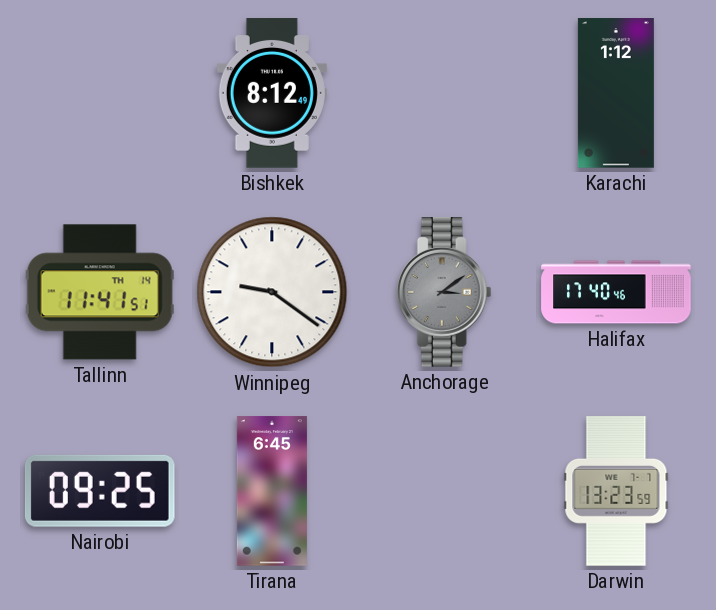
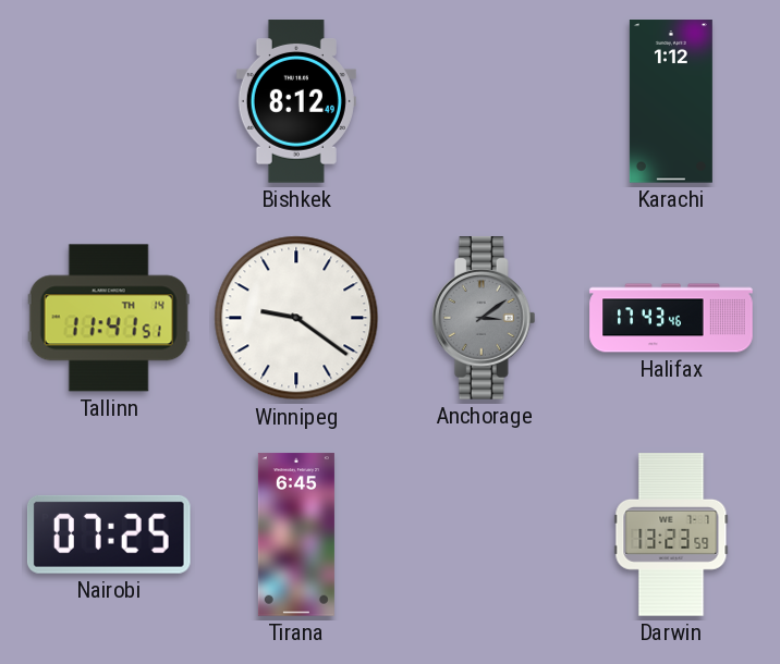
Halifax: 17:40 -> 17:43 (671, 318)
Nairobi: 09:25 -> 07:25 (109, 534)
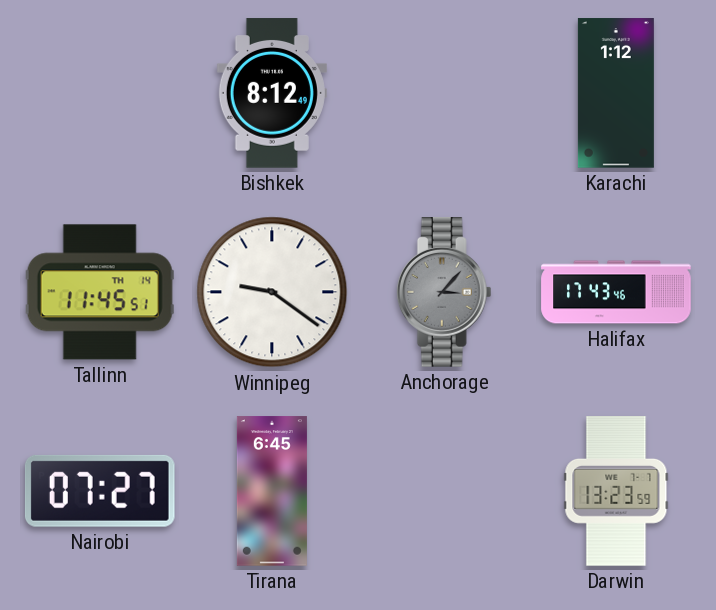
Tallinn: 11:41 -> 11:45 (100, 292)
Anchorage: 3:09 -> 3:07 (444, 292)
Nairobi: 07:25 -> 07:27 (100, 491)
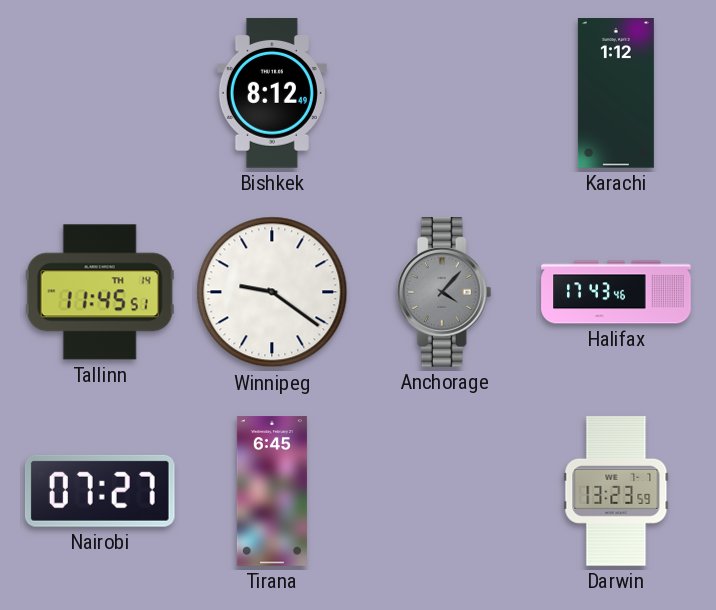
Anchorage: 3:07 -> 4:07 (444, 292)
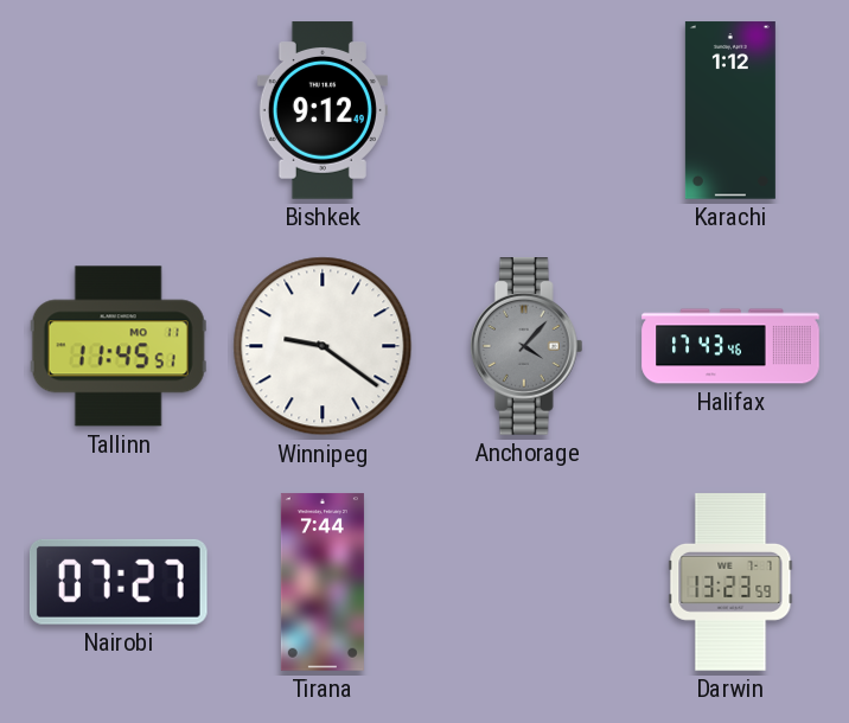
Bishkek: 8:12 -> 9:12 (323, 110)
Tallinn date: TH 14 -> MO 11 (119, 346)
Tirana: 6:45 -> 7:44 (323, 582)
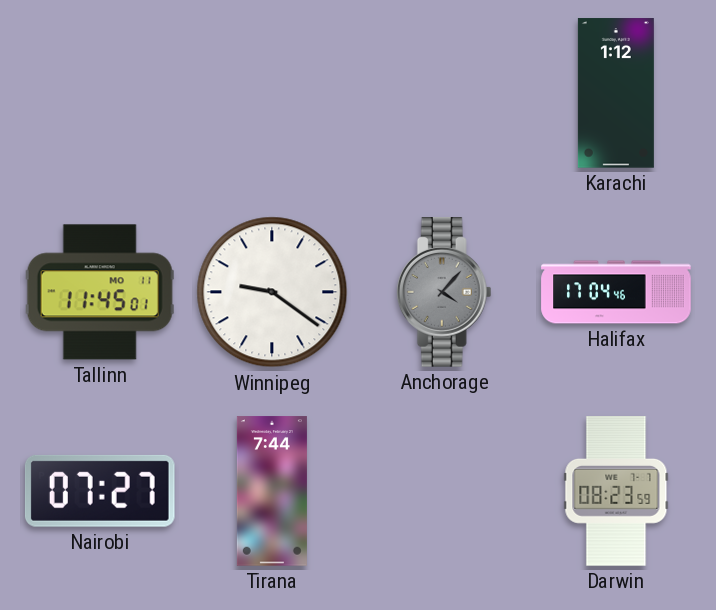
Bishkek: 9:12 -> none (323, 110)
Tallinn: 11:45:51 -> 11:45:01 (100, 292)
Halifax: 17:43 -> 17:04 (616, 292)
Darwin: 13:23 -> 08:23 (616, 491)
